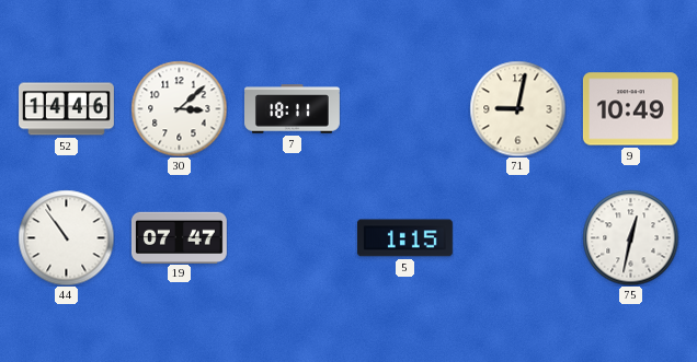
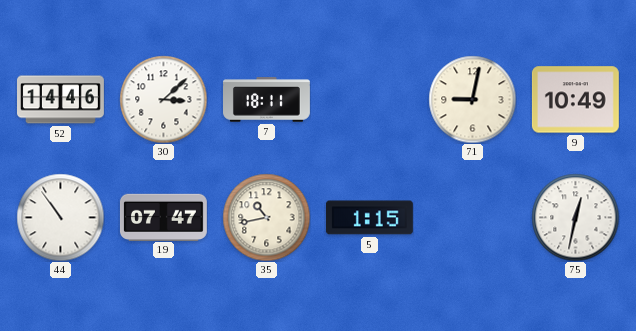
35: none -> 10:43 (266, 217)
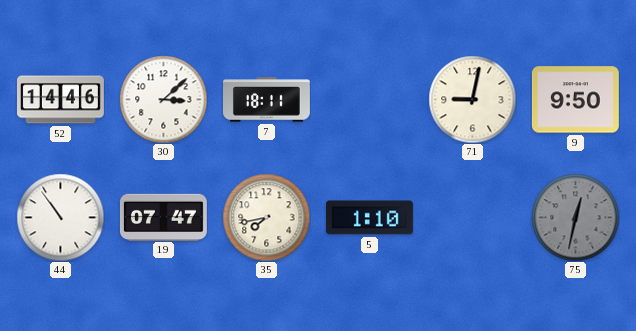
9: 10:49 -> 9:50 (575, 100)
35: 10:43 -> 7:43 (266, 217)
5: 1:15 -> 1:10 (369, 218)
75 dial: white -> grey (575, 217)
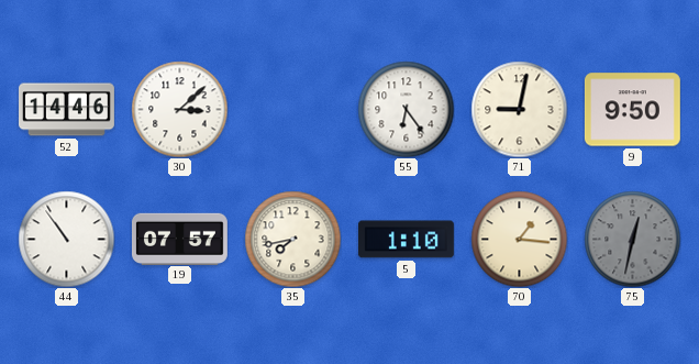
7: 18:11 -> none (267, 100)
55: none -> 6:24 (406, 109)
19: 07:47 -> 07:57 (179, 239)
70: none -> 1:16 (519, 239)
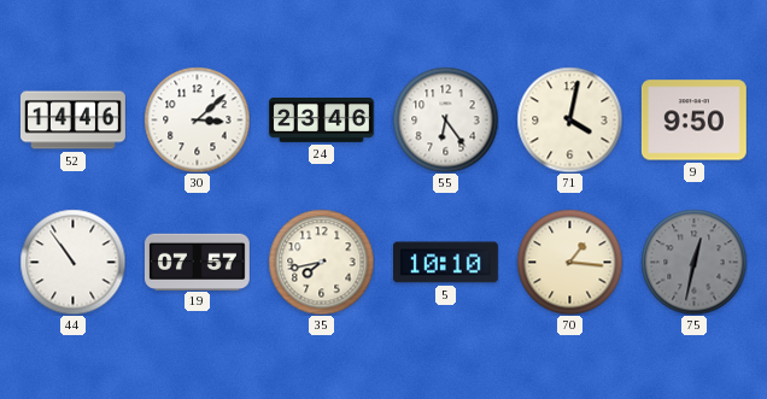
24: none -> 23:46 (322, 121)
71: 9:02 -> 4:02 (569, 119)
5: 1:10 -> 10:10 (445, 263)
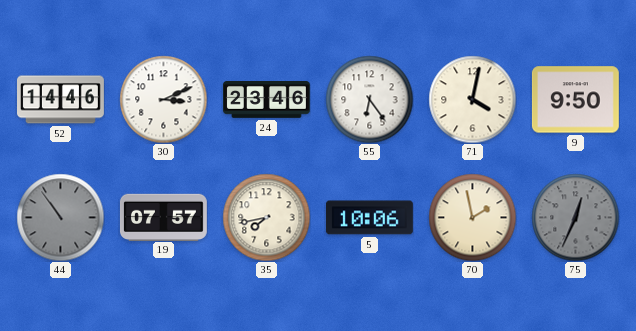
30: 3:08 -> 3:11 (163, 99)
44 dial: white -> grey (60, 217)
5: 10:10 -> 10:06 (369, 218)
70: 1:16 -> 1:58 (472, 217)
75: 12:32 -> 12:34 (575, 217)
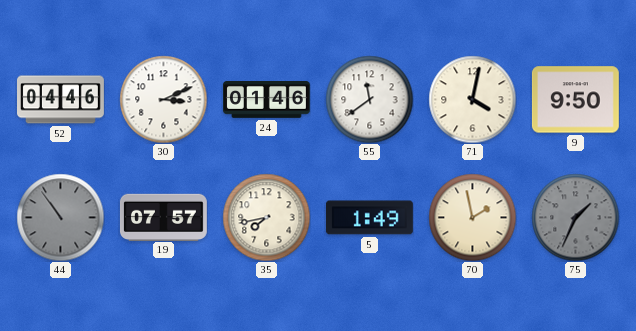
52: 14:46 -> 04:46 (61, 100)
24: 23:46 -> 01:46 (267, 100)
55: 6:24 -> 11:39 (369, 99)
5: 10:06 -> 1:49 (369, 218)
75: 12:34 -> 1:34 (575, 217)
